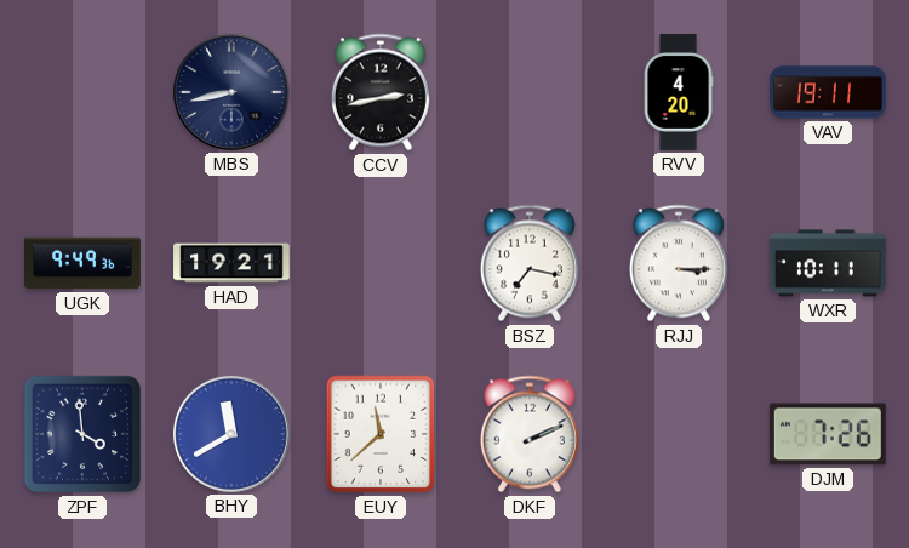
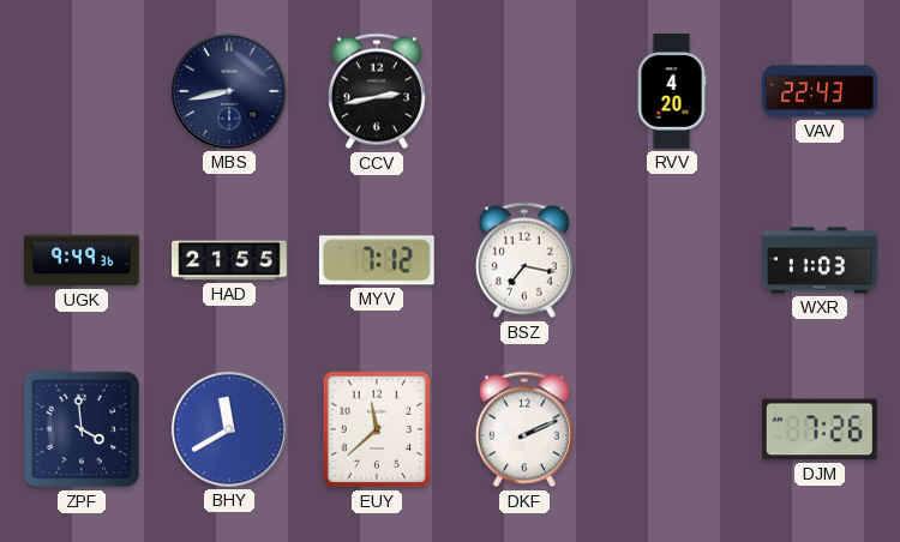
VAV: 19:11 -> 22:43 (820, 91)
HAD: 19:21 -> 21:55 (229, 260)
MYV: none -> 7:12 (377, 260)
RJJ: 3:15 -> none (679, 263)
WXR: 10:11 -> 11:03 (821, 260)
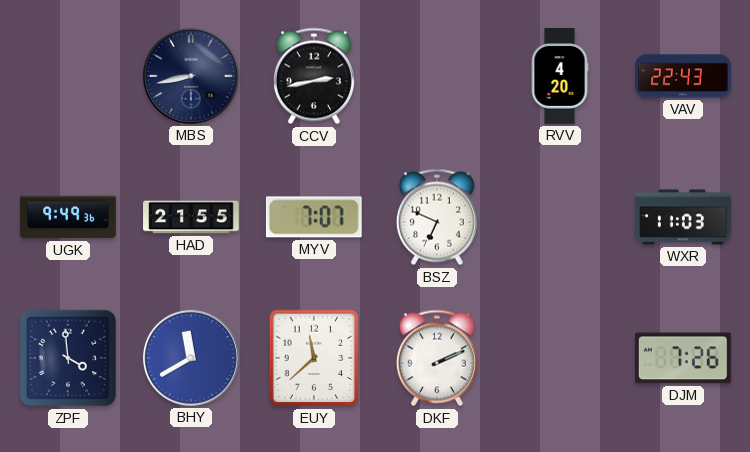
MYV: 7:12 -> 7:07 (314, 217)
BSZ: 7:17 -> 6:49 (437, 217)
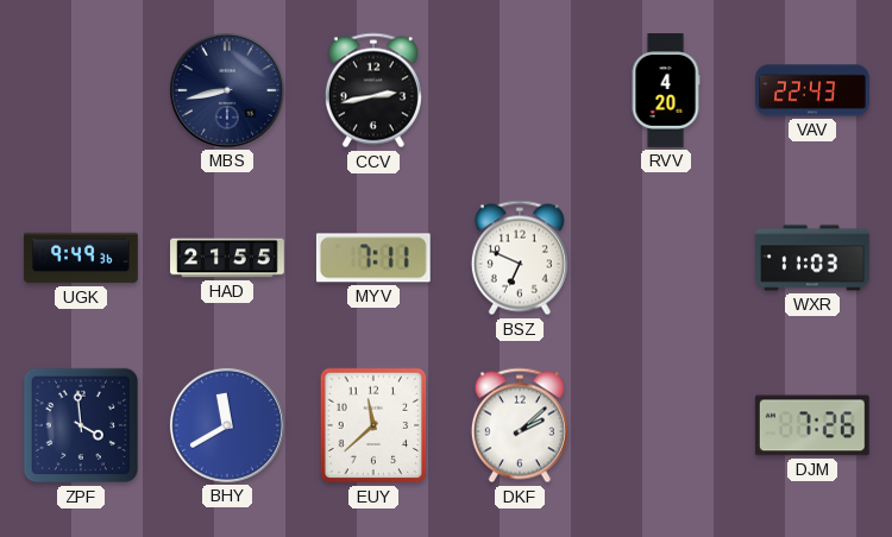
MYV: 7:07 -> 7:11 (373, 258)
DKF: 2:11 -> 2:08 (520, 425)
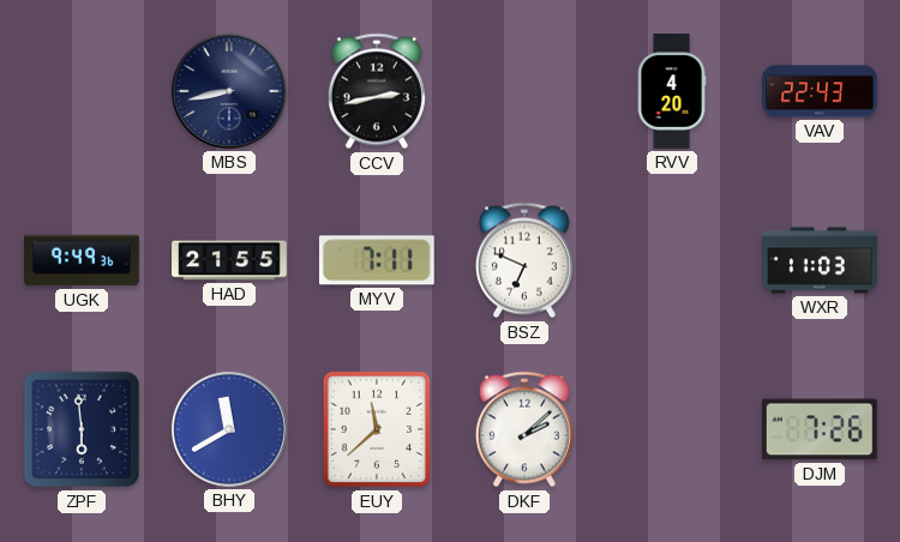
ZPF: 3:59 -> 5:59 (82, 429)
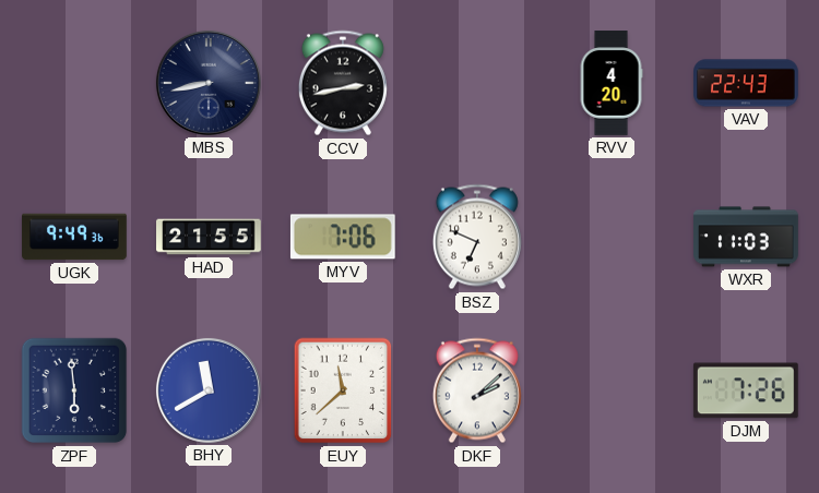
MYV: 7:11 -> 7:06 (343, 237)
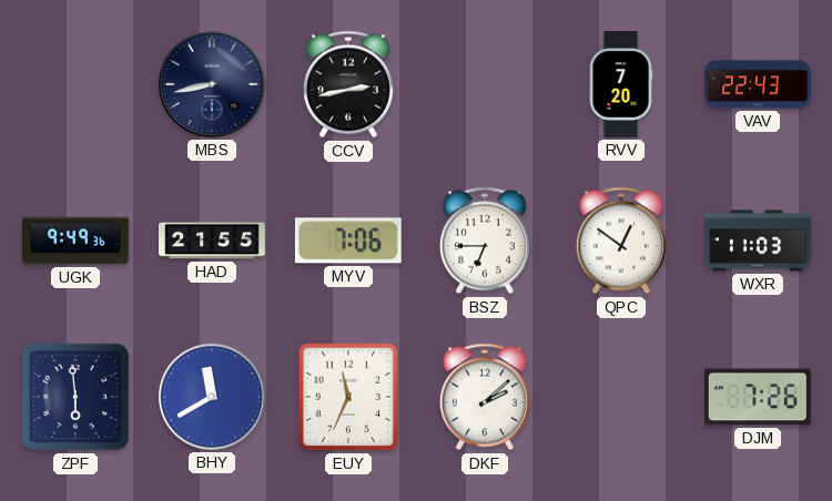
RVV: 4:20 -> 7:20 (621, 84)
BSZ: 6:49 -> 6:45 (485, 241)
QPC: none -> 12:51 (621, 241)
EUY: 11:38 -> 11:34 (348, 397)
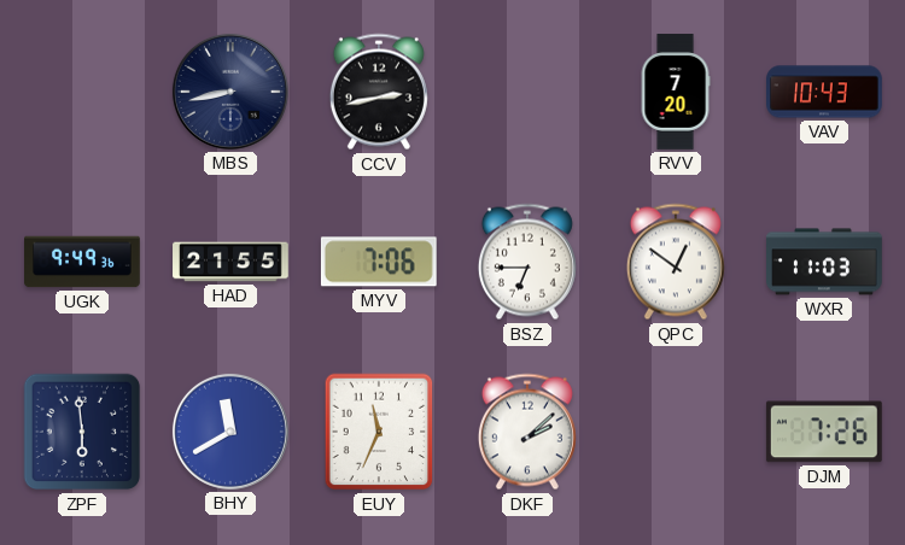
VAV: 22:43 -> 10:43 (824, 92)
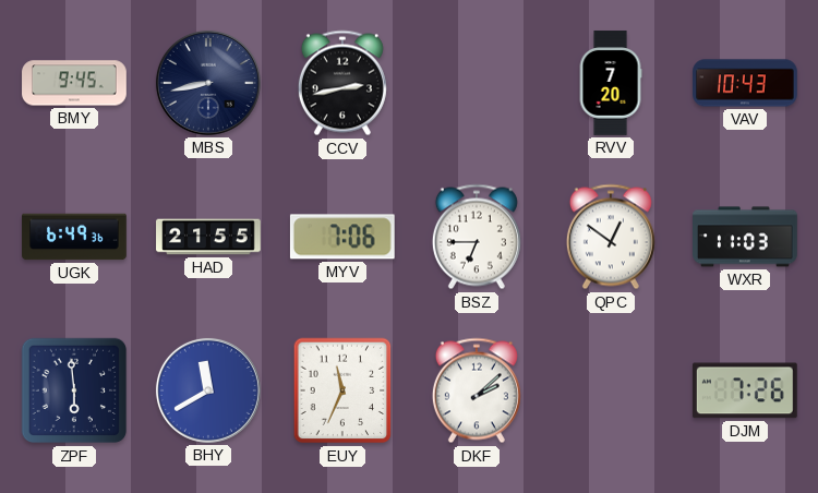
BMY: none -> 9:45 (74, 83)
UGK: 9:49 -> 6:49 (74, 237)
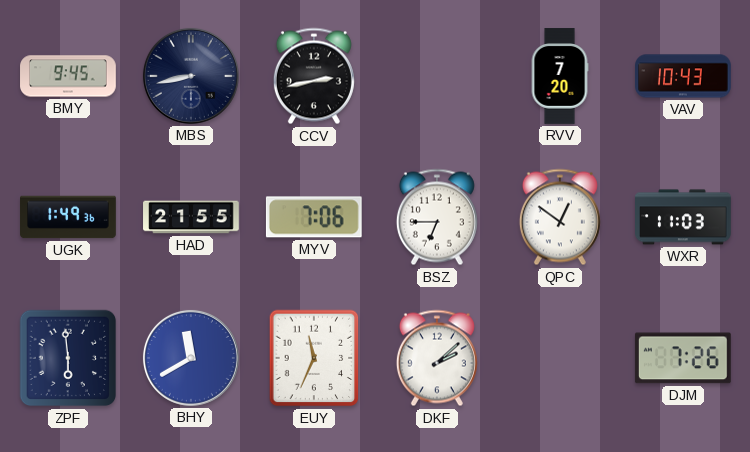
UGK: 6:49 -> 1:49 (68, 217)
